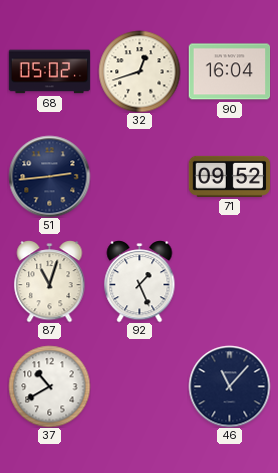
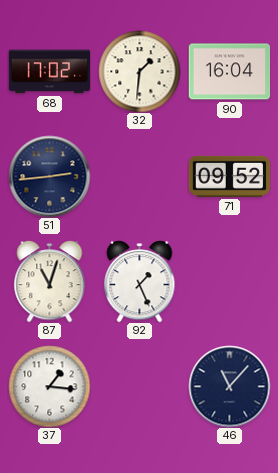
68: 05:02 -> 17:02 (49, 72)
32: 12:42 -> 1:31 (139, 71)
37: 10:40 -> 1:16 (49, 386)
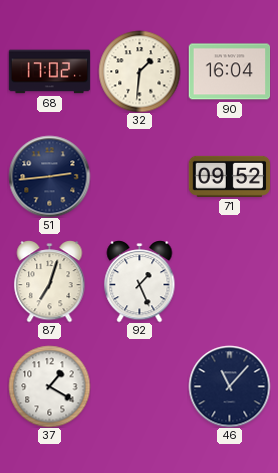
87: 11:03 -> 7:03 (50, 281)
37: 1:16 -> 1:20 (49, 386)
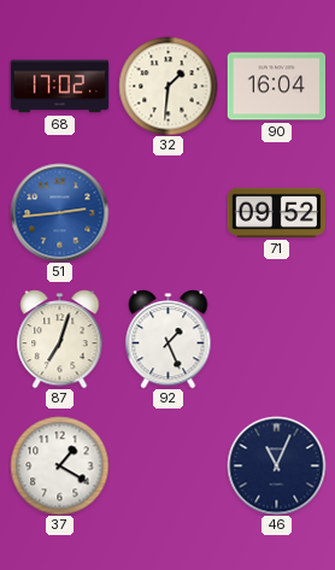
51 dial: navy -> blue (59, 212)
46: 11:07 -> 11:04 (276, 465)
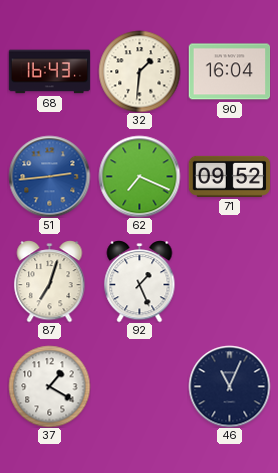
68: 17:02 -> 16:43 (49, 72)
62: none -> 7:19 (139, 176)
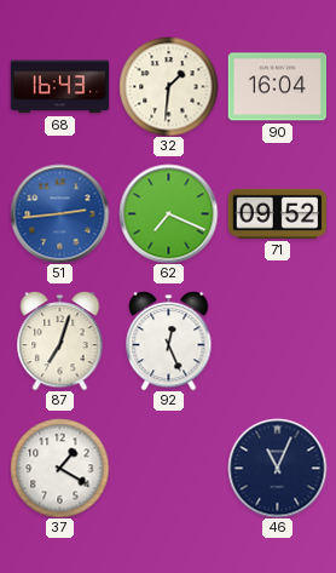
92: 1:26 -> 12:26 (169, 340)
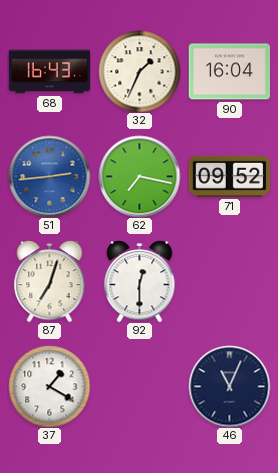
32: 1:31 -> 1:34 (139, 71)
62: 7:19 -> 7:17 (139, 176)
92: 12:26 -> 12:30 (140, 281)
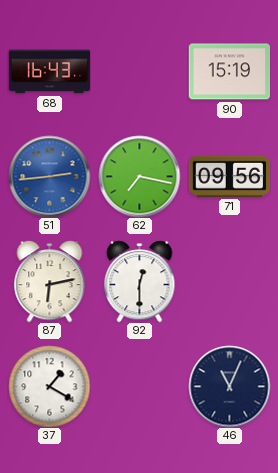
32: 1:34 -> none (139, 71)
90: 16:04 -> 15:19 (229, 72)
71: 09:52 -> 09:56 (229, 176)
87: 7:03 -> 6:13 (50, 281)
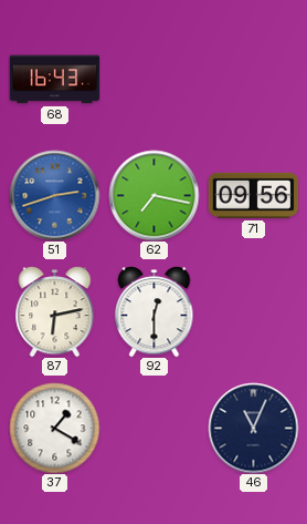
90: 15:19 -> none (229, 72)
51: 2:44 -> 2:42 (54, 195)
